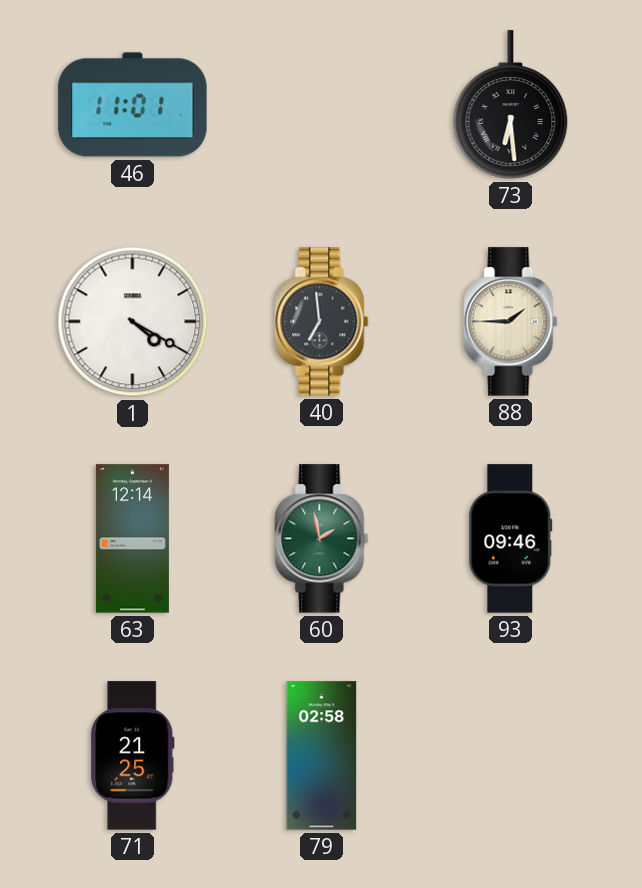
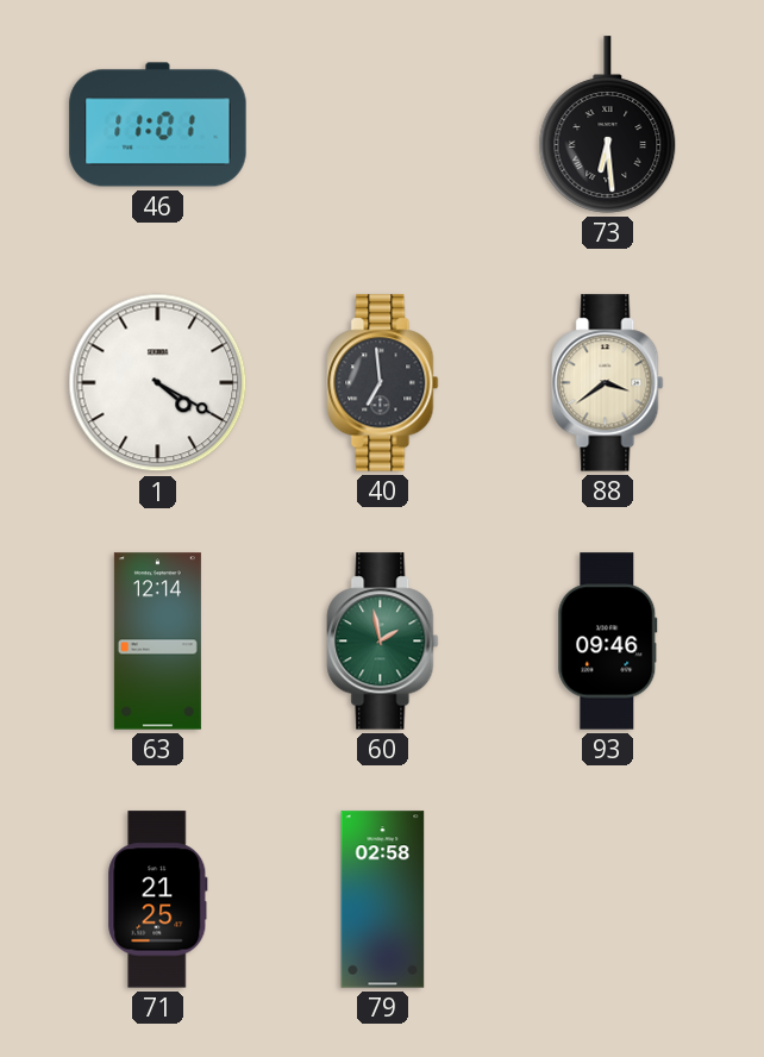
88: 1:45 -> 3:39 (608, 383)
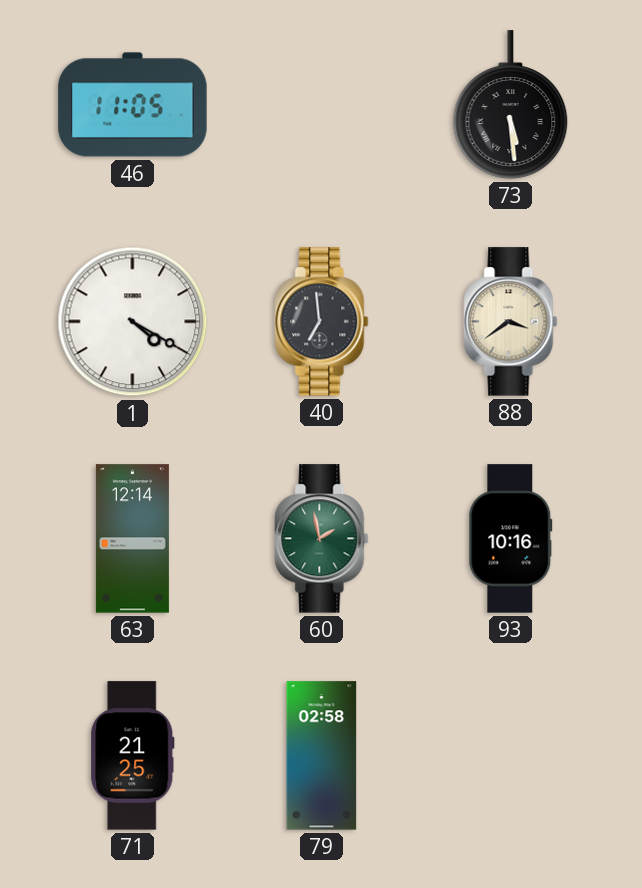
46: 11:01 -> 11:05 (133, 105)
73: 6:29 -> 5:29 (511, 105)
93: 09:46 -> 10:16 (511, 539)
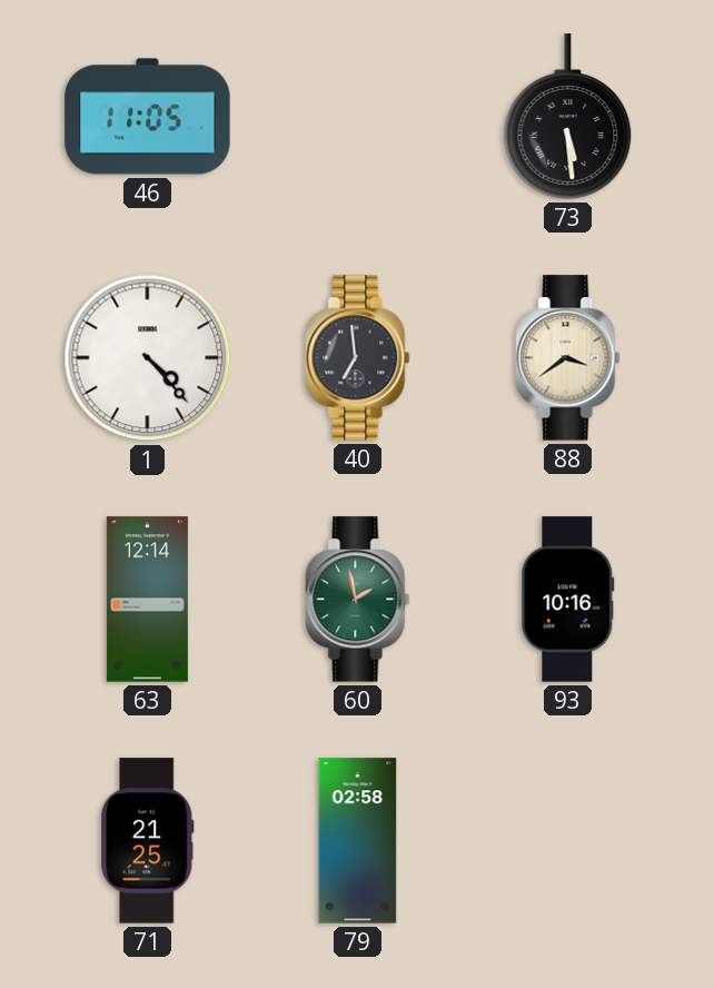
1: 4:20 -> 4:23 (148, 358)
